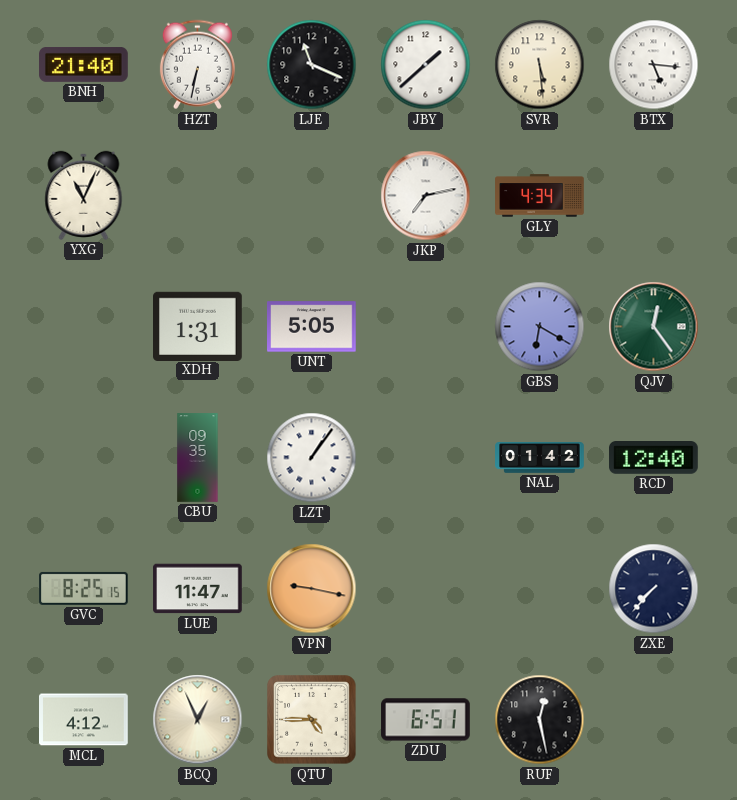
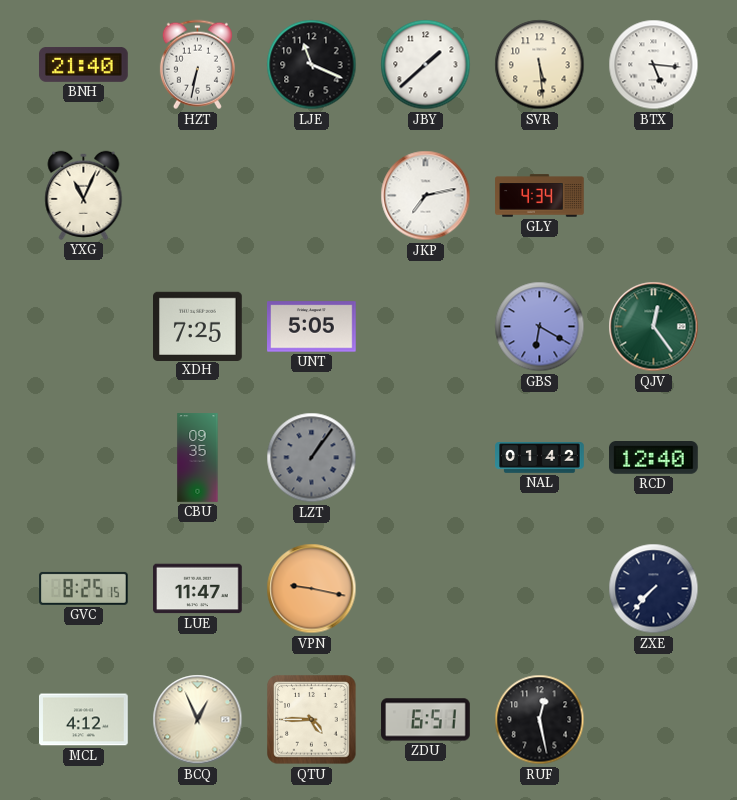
XDH: 1:31 -> 7:25 (198, 326)
LZT dial: white -> grey (312, 458)
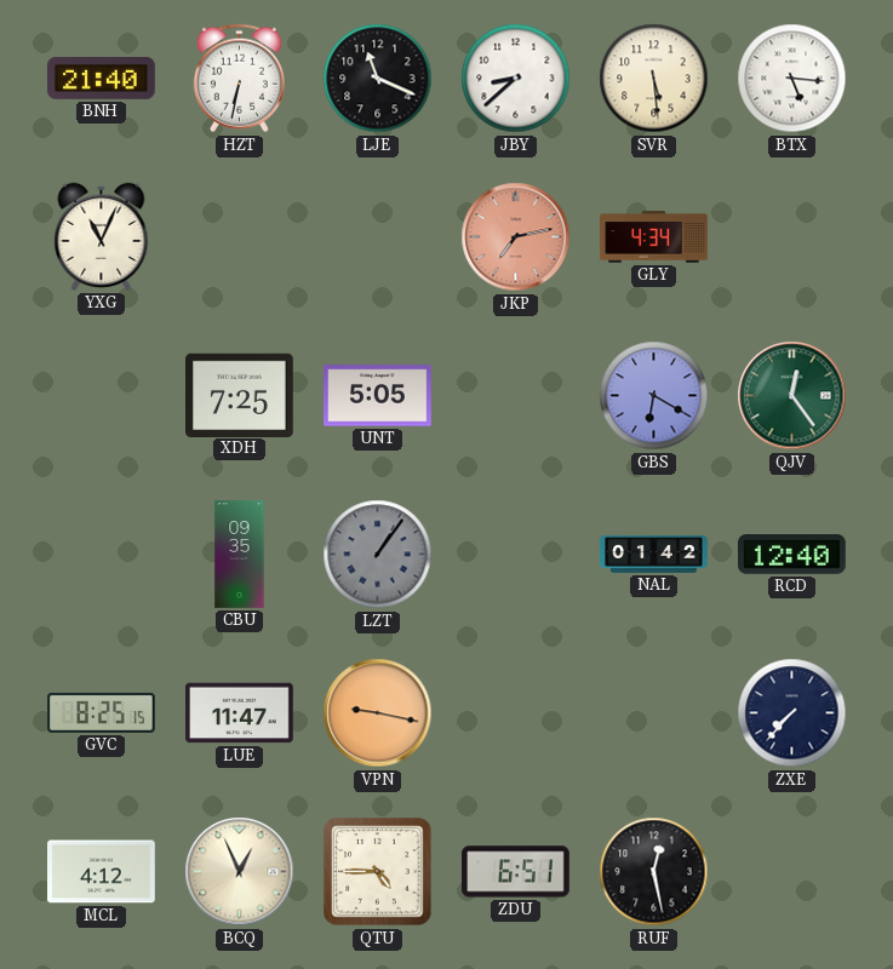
JBY: 1:38 -> 8:38 (516, 79)
JKP dial: white -> salmon (516, 237)
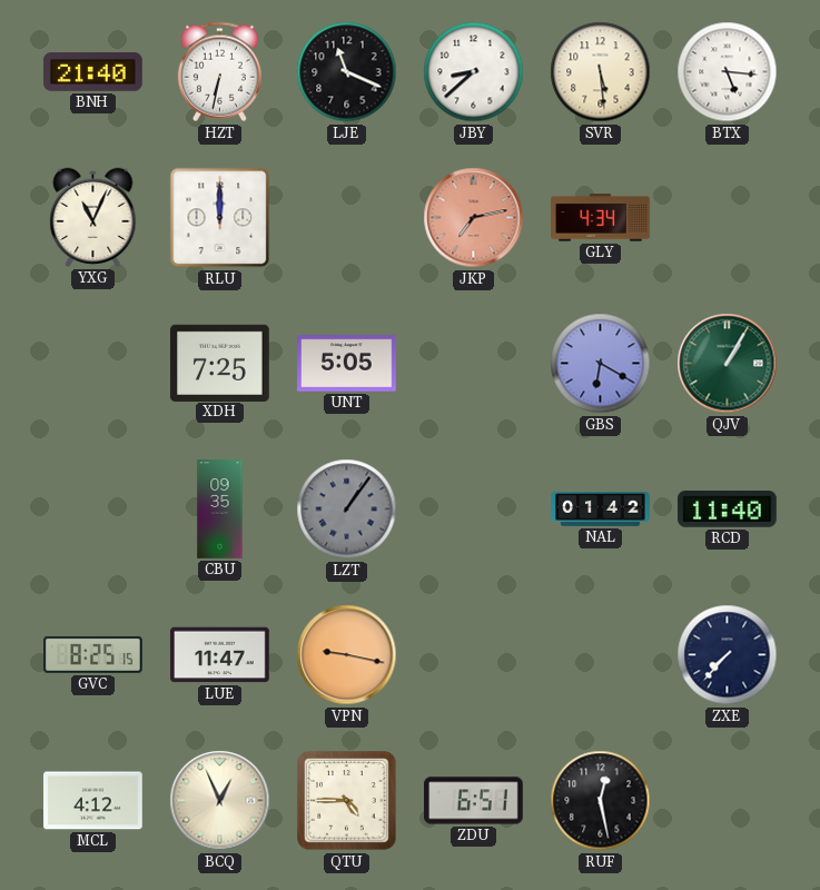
RLU: none -> 12:00 (220, 218)
QJV: 12:24 -> 1:05 (728, 364)
RCD: 12:40 -> 11:40 (728, 510)
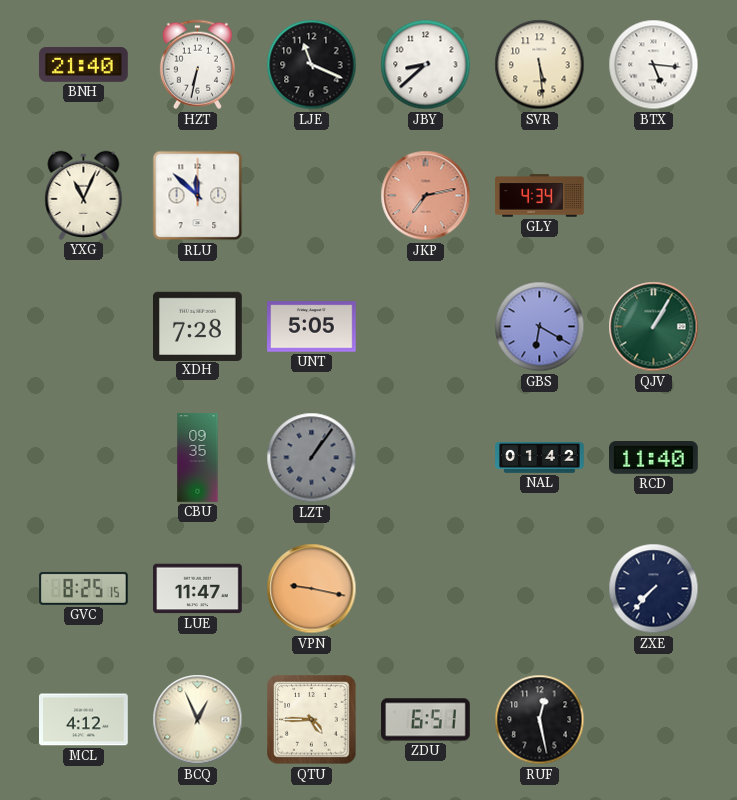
RLU: 12:00 -> 11:52 (198, 196)
XDH: 7:25 -> 7:28 (198, 326)
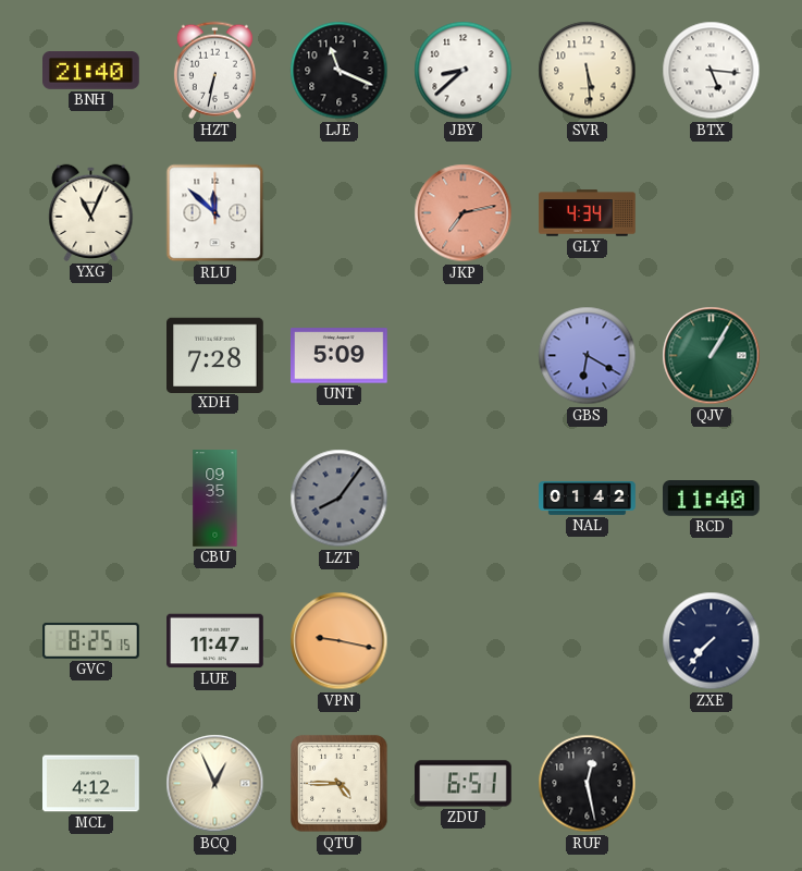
UNT: 5:05 -> 5:09 (340, 356)
LZT: 1:06 -> 8:06 (340, 499)
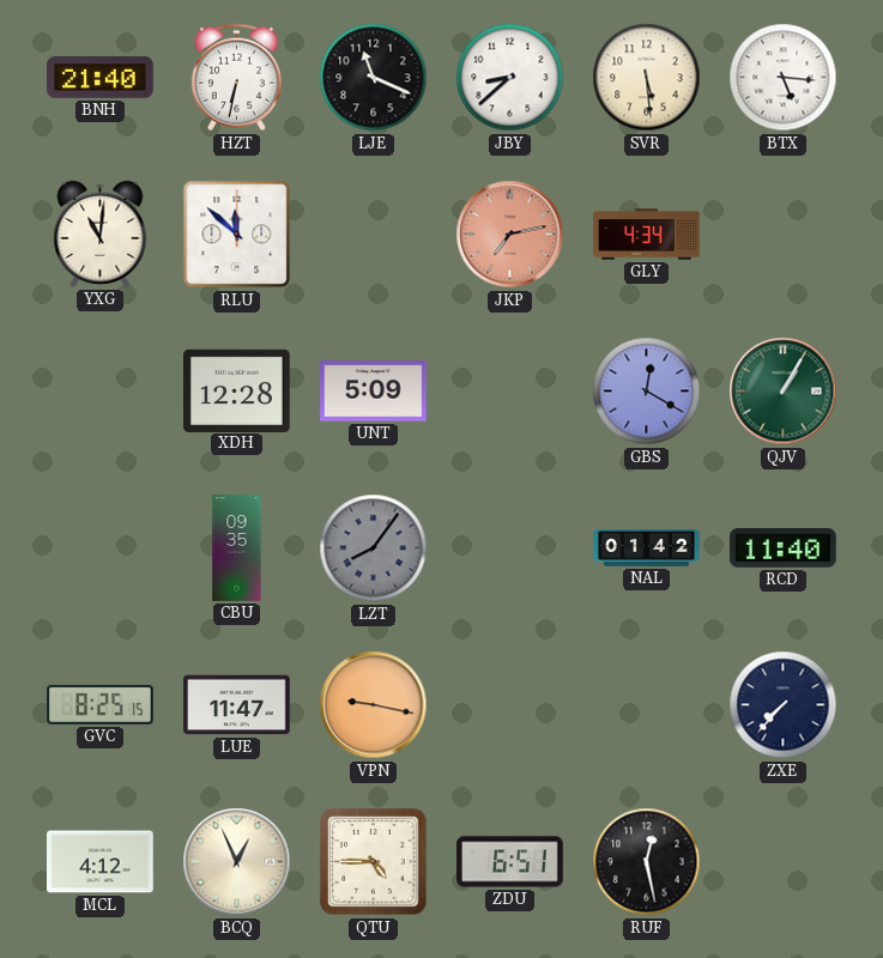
YXG: 11:04 -> 11:01 (101, 234)
XDH: 7:28 -> 12:28 (237, 390)
GBS: 6:20 -> 12:20 (647, 392)
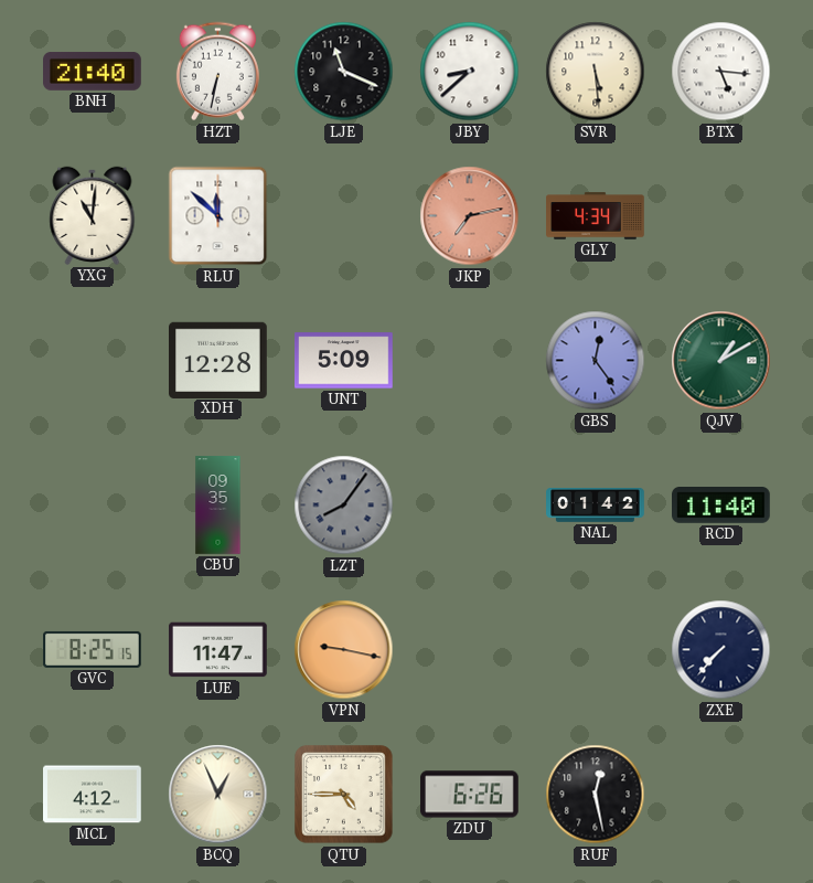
GBS: 12:20 -> 12:24 (596, 361)
QJV: 1:05 -> 1:10 (721, 361)
ZDU: 6:51 -> 6:26 (470, 795)
